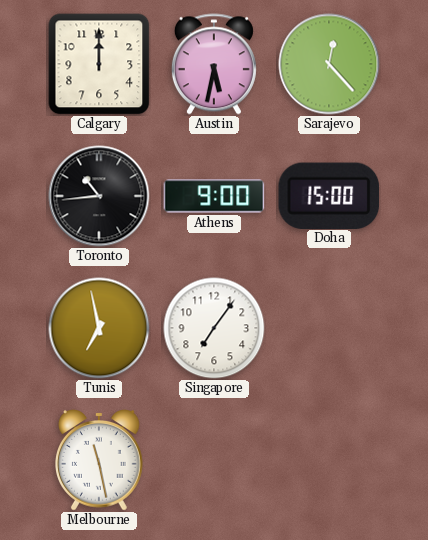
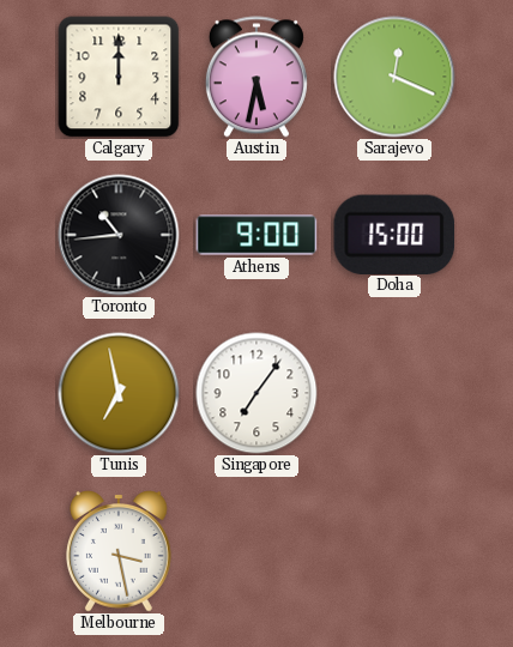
Sarajevo: 12:23 -> 12:19 (394, 77)
Melbourne: 11:28 -> 3:28 (120, 551)
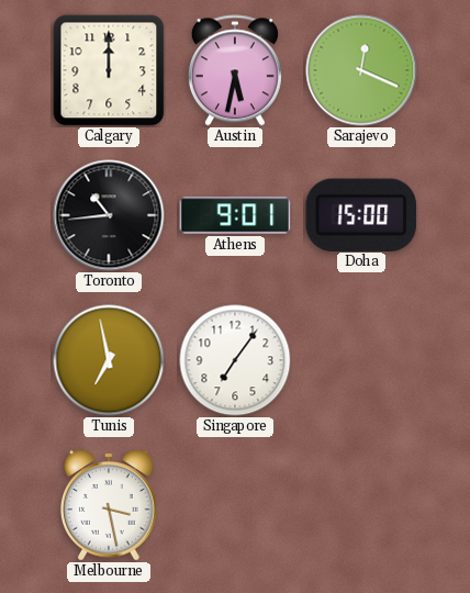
Athens: 9:00 -> 9:01 (235, 215)
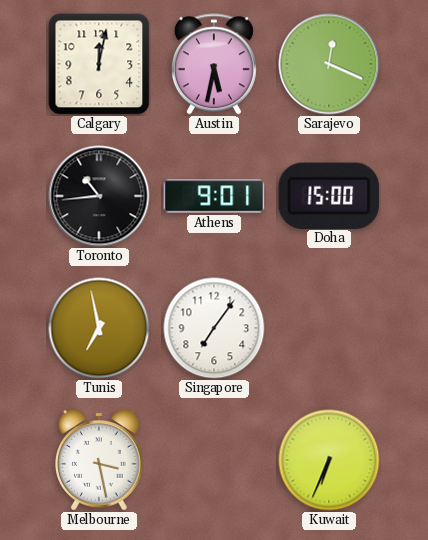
Calgary: 12:00 -> 12:02 (99, 64)
Kuwait: none -> 6:34 (329, 460)
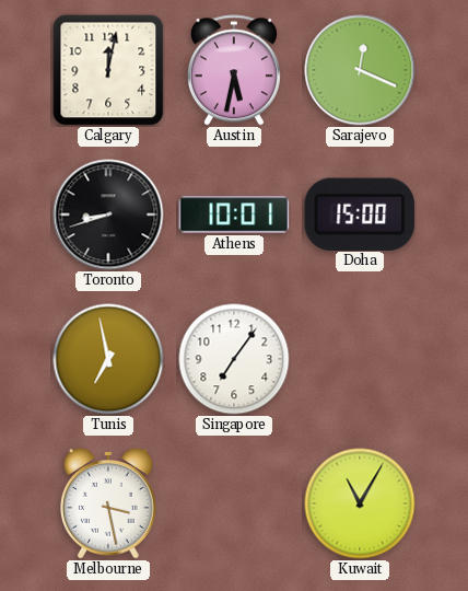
Toronto: 10:44 -> 8:42 (108, 215)
Athens: 9:01 -> 10:01 (234, 215)
Kuwait: 6:34 -> 11:05 (360, 503)
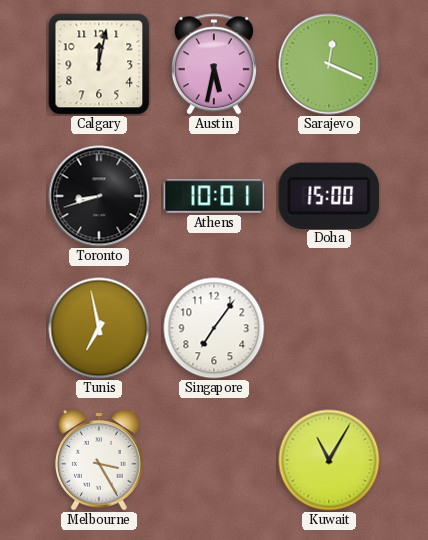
Melbourne: 3:28 -> 3:25 (100, 460)
